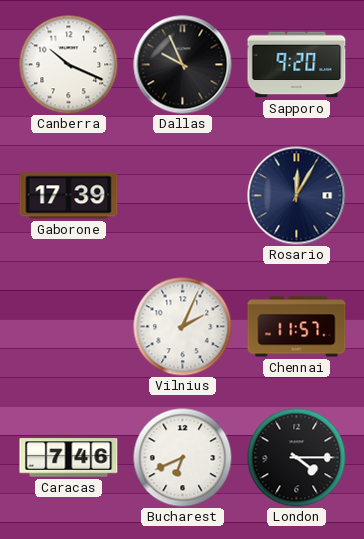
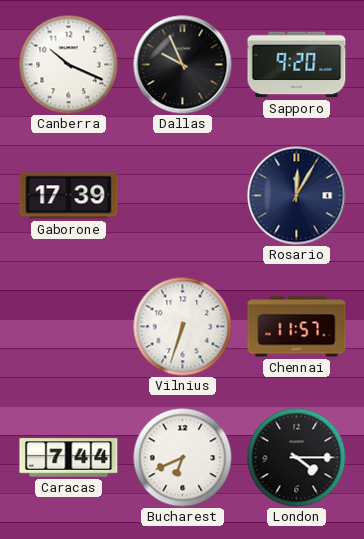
Vilnius: 2:04 -> 6:33 (183, 327)
Caracas: 7:46 -> 7:44 (69, 458)
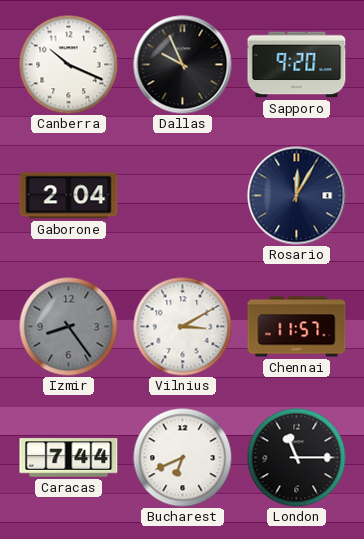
Gaborone: 17:39 -> 2:04 (69, 196)
Izmir: none -> 8:24 (69, 327)
Vilnius: 6:33 -> 3:10 (183, 327)
London: 4:15 -> 11:15 (297, 458)
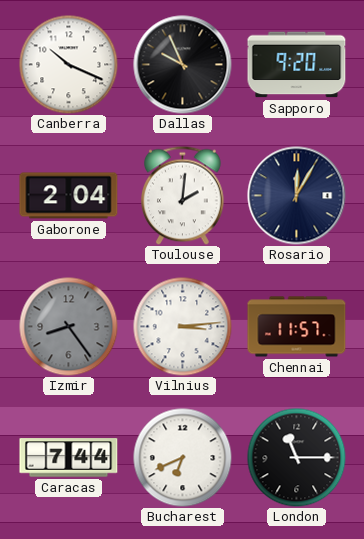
Toulouse: none -> 2:01 (183, 195)
Vilnius: 3:10 -> 3:14 (183, 327)
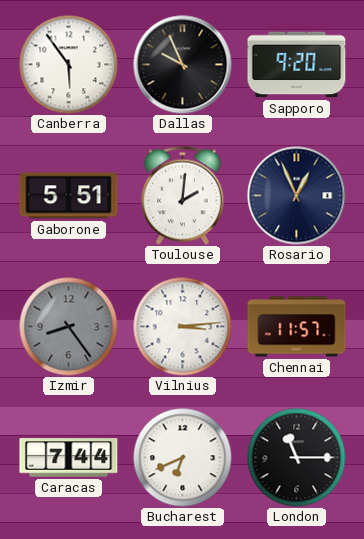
Canberra: 10:19 -> 5:54 (69, 65)
Gaborone: 2:04 -> 5:51 (69, 196)
Rosario: 12:05 -> 12:56 (297, 196)
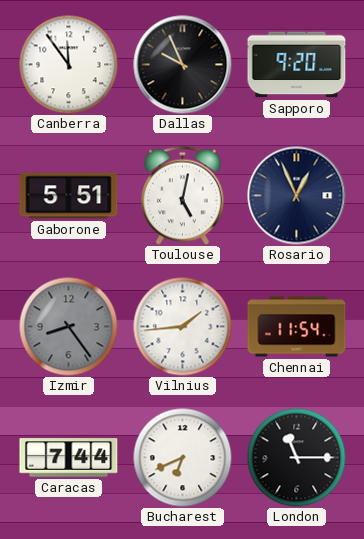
Canberra: 5:54 -> 11:54 (69, 65)
Toulouse: 2:01 -> 5:02 (183, 195)
Vilnius: 3:14 -> 1:44 (183, 327)
Chennai: 11:57 -> 11:54 (297, 327)
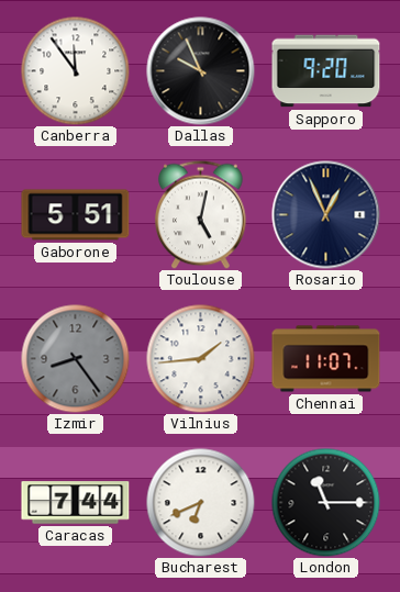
Chennai: 11:54 -> 11:07 (326, 359)
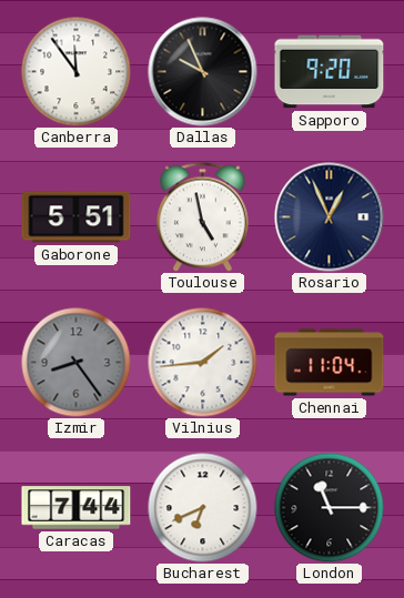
Toulouse: 5:02 -> 4:58 (203, 216)
Chennai: 11:07 -> 11:04 (330, 363)
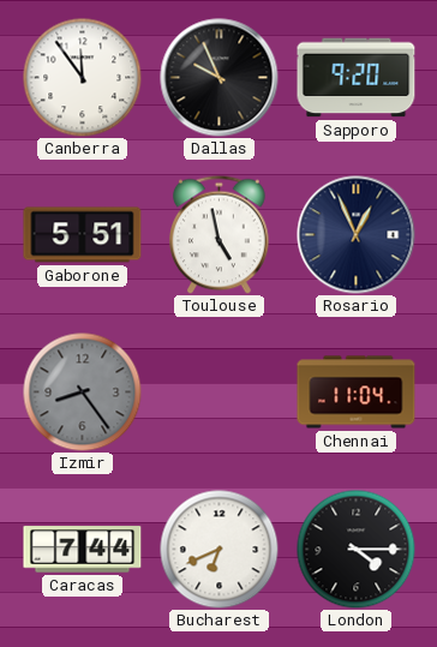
Vilnius: 1:44 -> none (203, 363)
London: 11:15 -> 4:15 (357, 550)
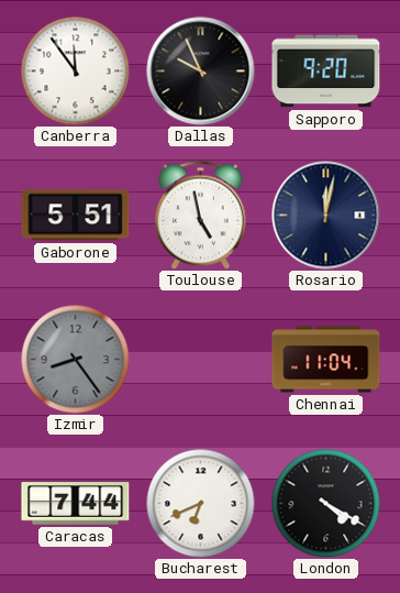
Rosario: 12:56 -> 12:02 (326, 216)
London: 4:15 -> 4:20 (326, 504)
